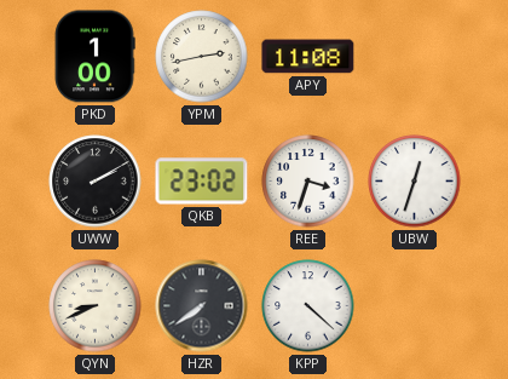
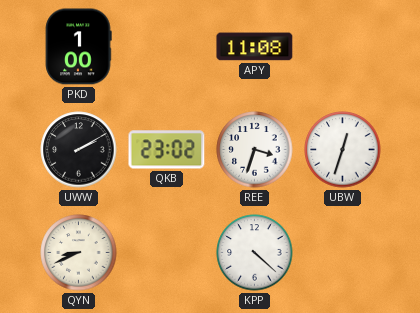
YPM: 2:43 -> none (202, 57)
HZR: 7:39 -> none (202, 306)
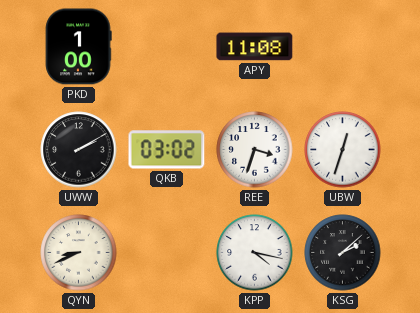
QKB: 23:02 -> 03:02 (167, 150)
KPP: 4:22 -> 4:17 (255, 253)
KSG: none -> 2:08 (343, 253)
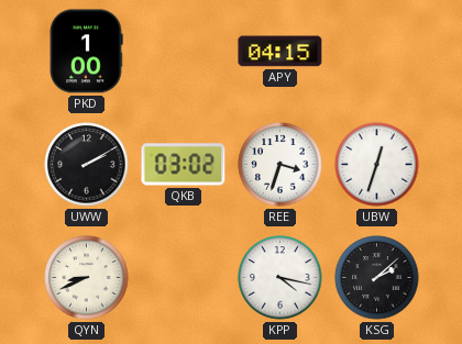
APY: 11:08 -> 04:15 (280, 52)
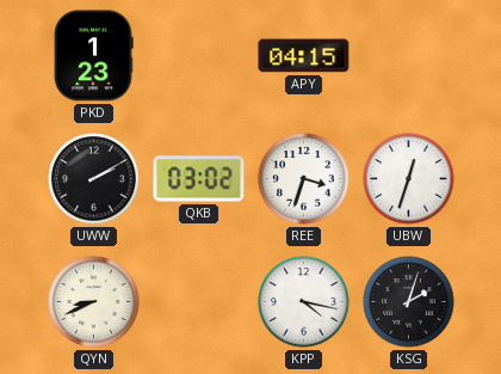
PKD: 1:00 -> 1:23 (93, 56)
KSG: 2:08 -> 2:03 (409, 302)
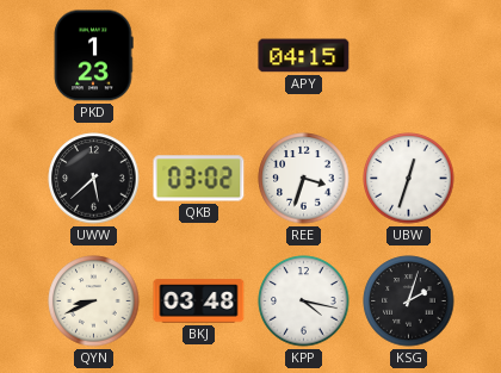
UWW: 2:10 -> 5:38 (94, 179)
BKJ: none -> 03:48 (199, 301)
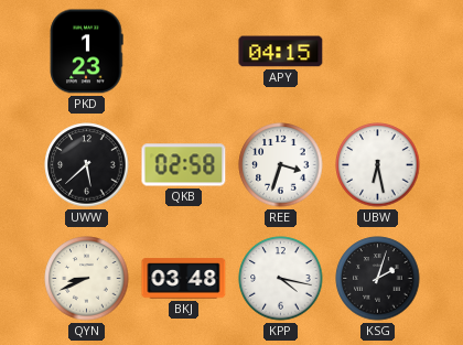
QKB: 03:02 -> 02:58 (184, 165)
UBW: 12:33 -> 6:28 (378, 165)
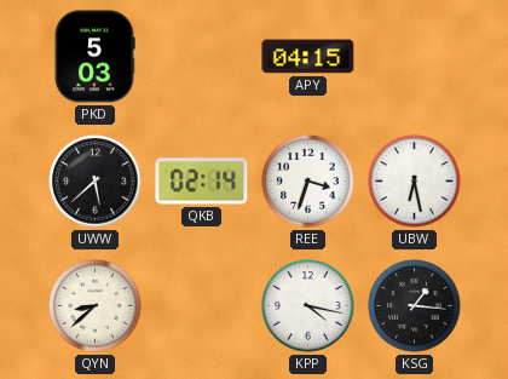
PKD: 1:23 -> 5:03 (94, 57)
QKB: 02:58 -> 02:14 (202, 182)
QYN: 8:41 -> 8:38 (96, 306)
BKJ: 03:48 -> none (184, 279)
KSG: 2:03 -> 1:16 (415, 306)
